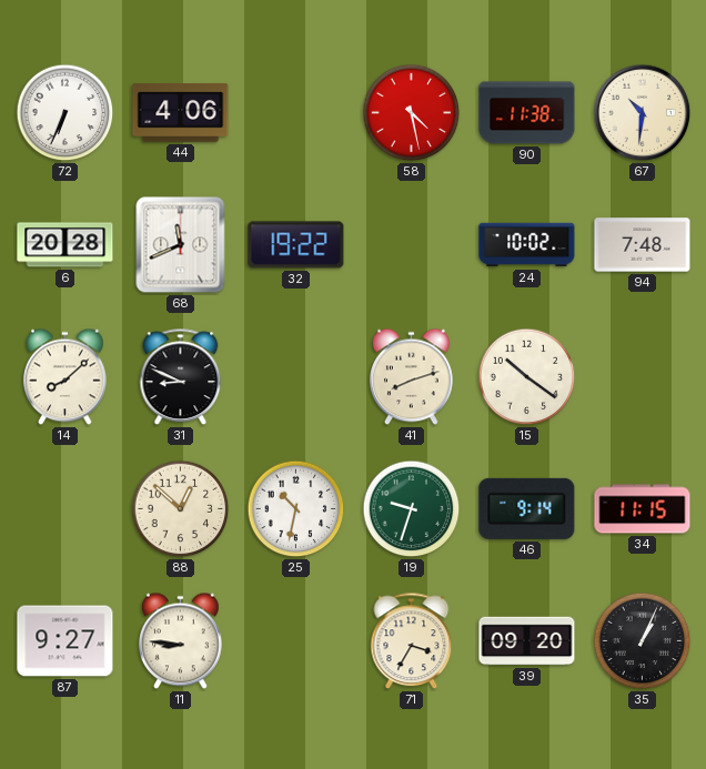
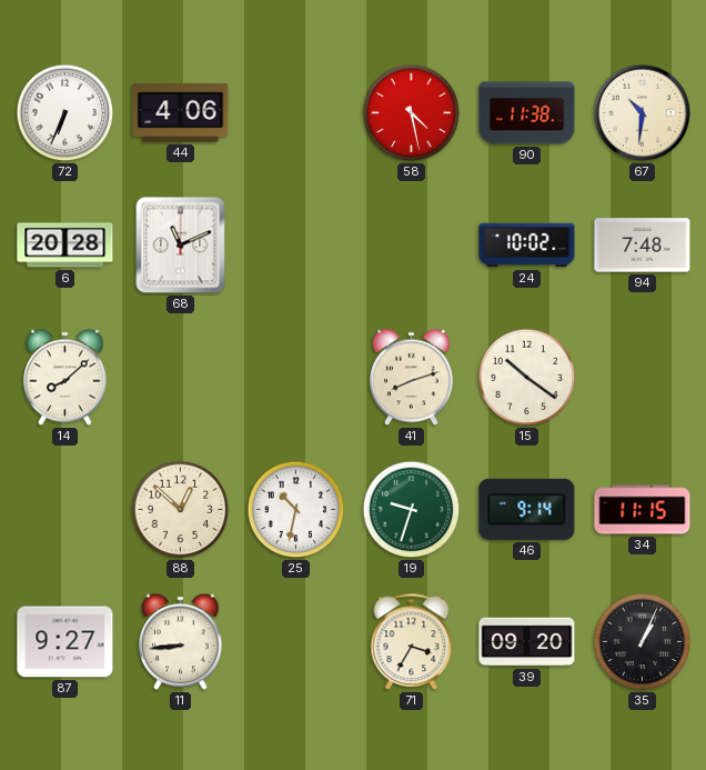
68: 11:41 -> 11:11 (181, 246)
32: 19:22 -> none (296, 245)
31: 8:49 -> none (181, 377)
11: 8:46 -> 8:44 (181, 642)
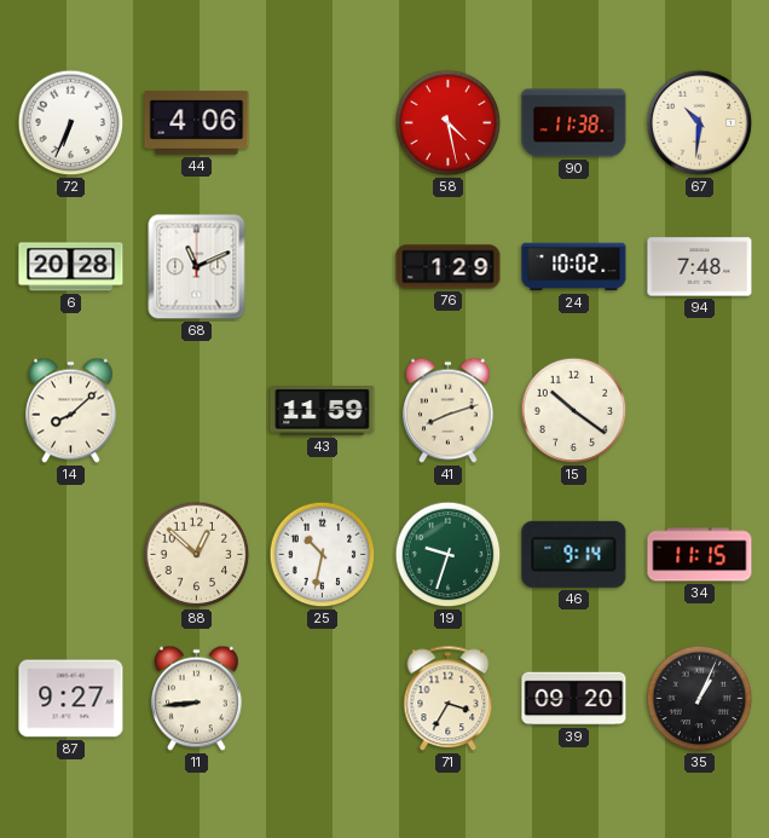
76: none -> 1:29 (449, 267)
43: none -> 11:59 (323, 411)
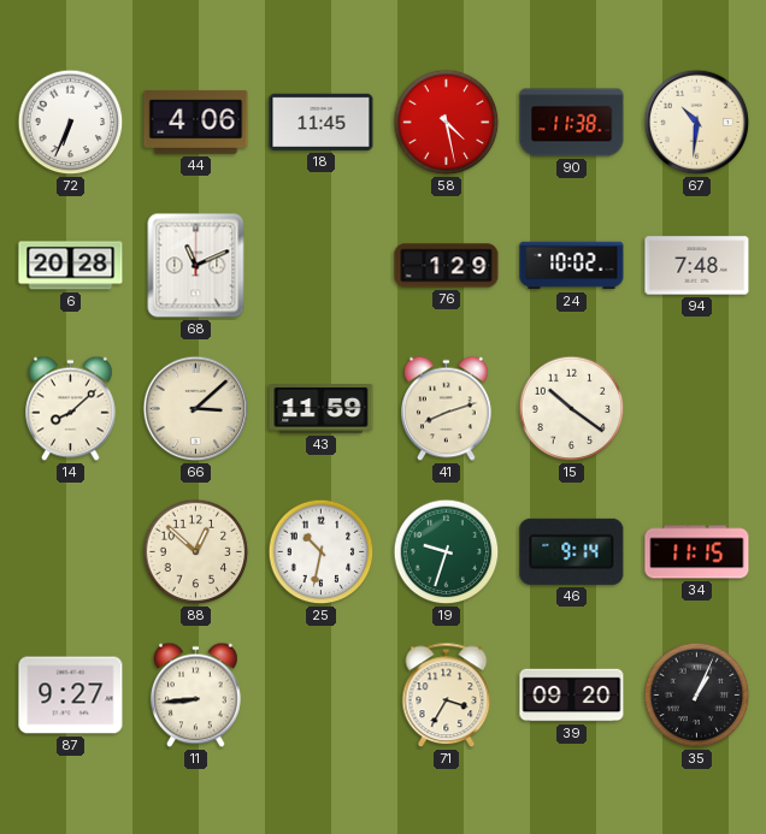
18: none -> 11:45 (322, 122)
66: none -> 3:08 (196, 409)
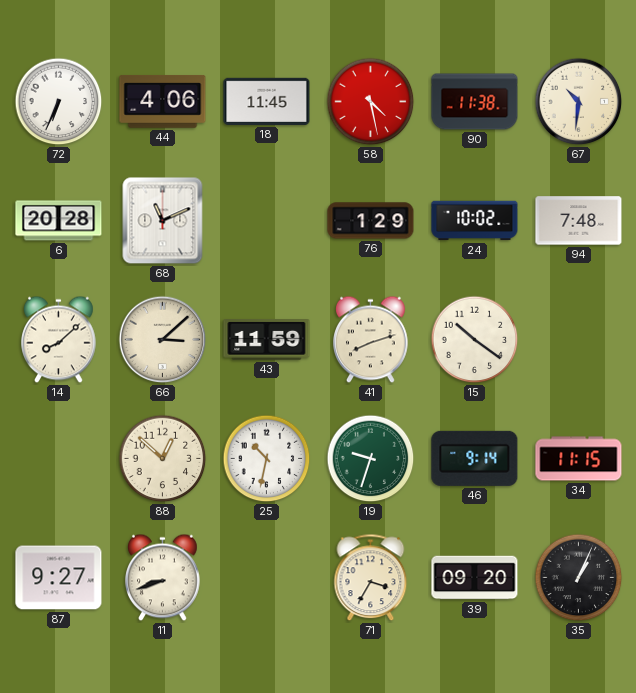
11: 8:44 -> 8:42 (163, 578)
